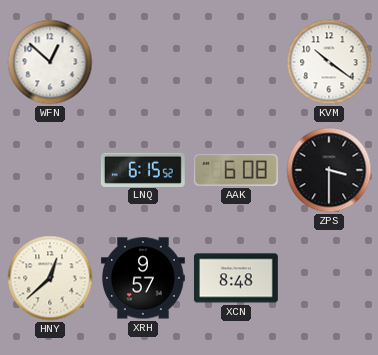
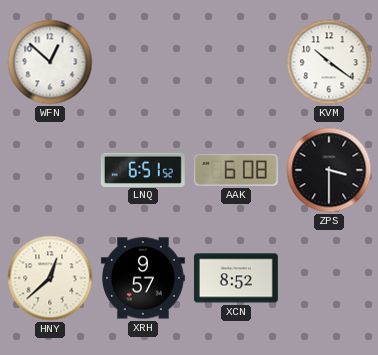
LNQ: 6:15 -> 6:51 (143, 169)
XCN: 8:48 -> 8:52 (236, 278)
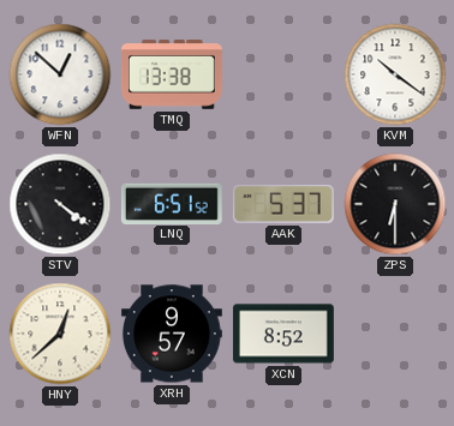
TMQ: none -> 13:38 (172, 76)
STV: none -> 4:21 (60, 204)
AAK: 6:08 -> 5:37 (283, 204)
ZPS: 3:30 -> 6:30 (395, 204)
